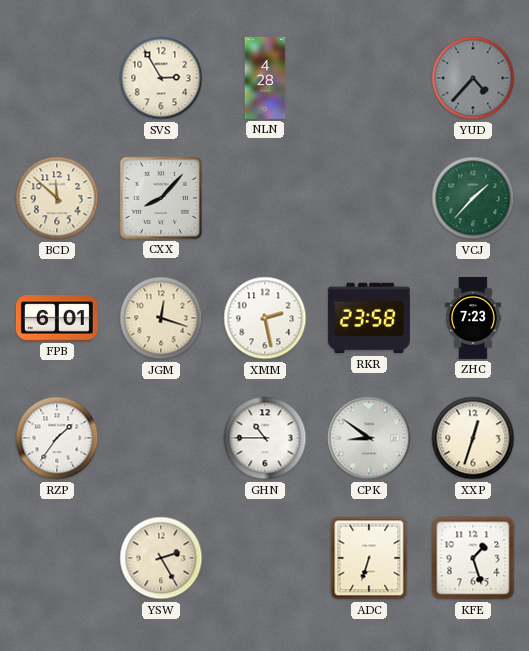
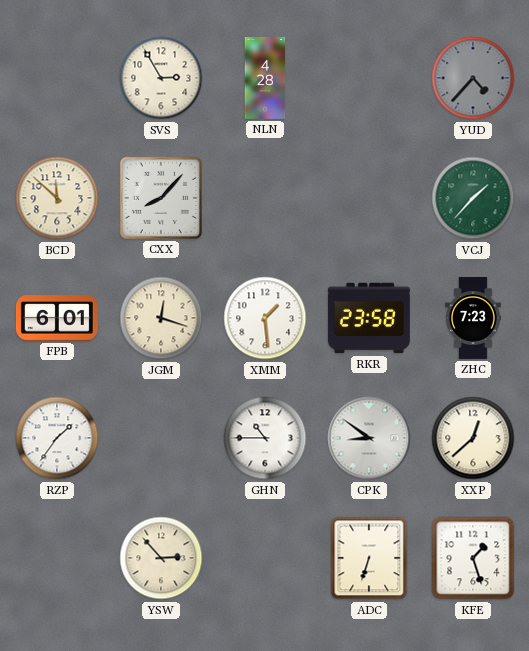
XMM: 2:28 -> 1:29 (265, 318)
XXP: 12:33 -> 12:38 (473, 438)
YSW: 2:25 -> 2:53 (161, 558)
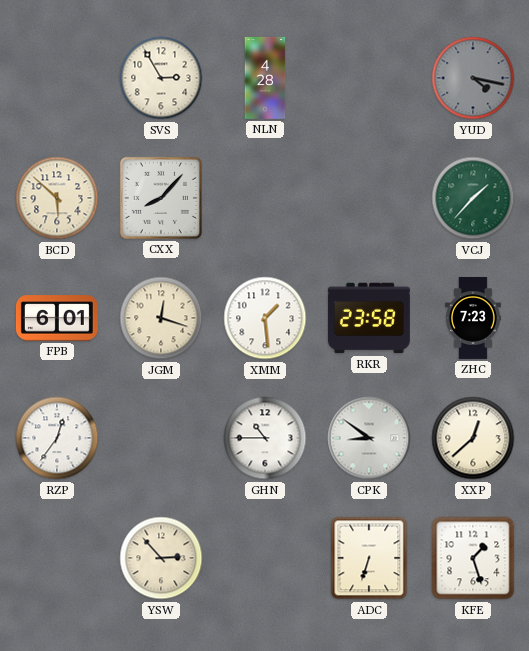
YUD: 4:37 -> 4:17 (473, 78)
BCD: 11:52 -> 5:52 (57, 198)
RZP: 1:36 -> 12:36 (57, 438)
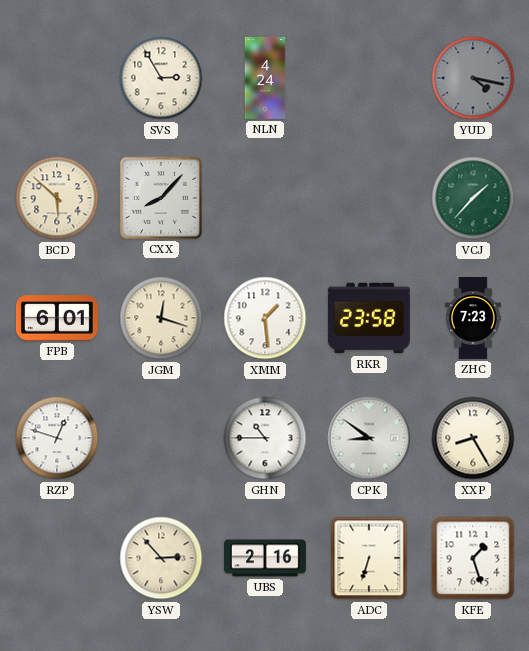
NLN: 4:28 -> 4:24 (265, 78)
RZP: 12:36 -> 12:48 (57, 438)
XXP: 12:38 -> 8:25 (473, 438)
UBS: none -> 2:16 (265, 558)
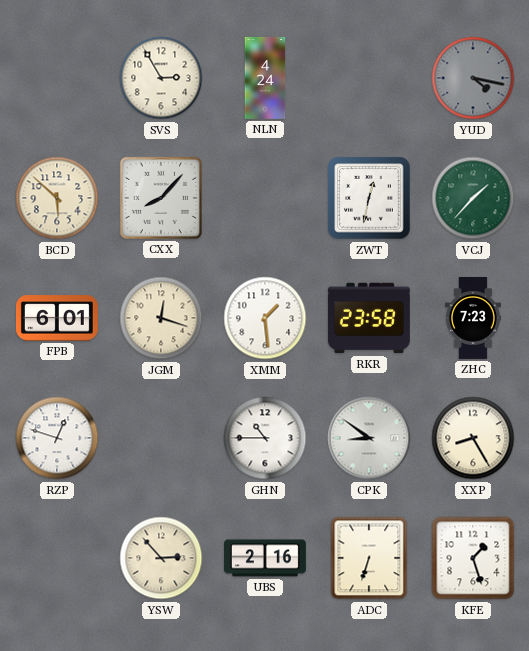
ZWT: none -> 12:32 (369, 198)
